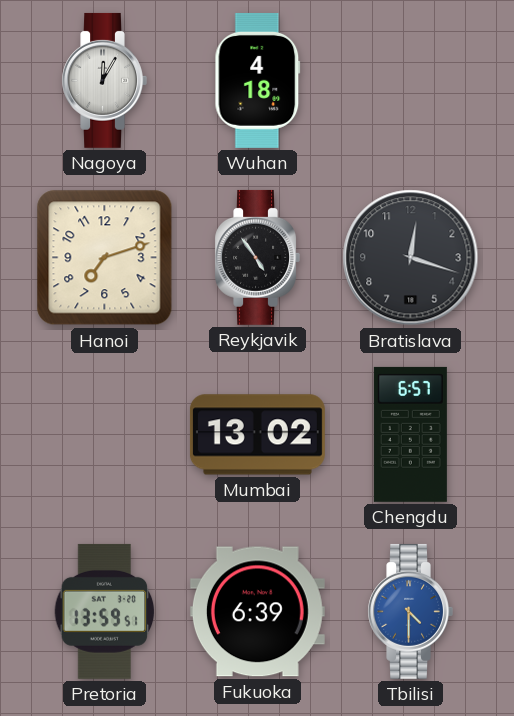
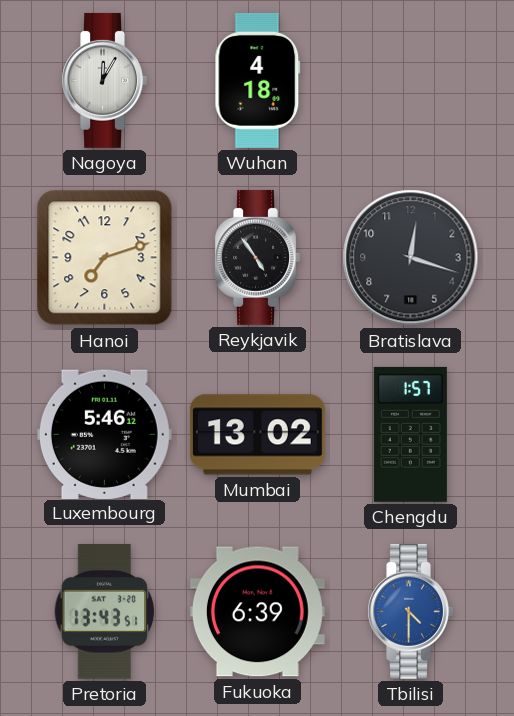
Luxembourg: none -> 5:46 (104, 434)
Chengdu: 6:57 -> 1:57 (410, 434)
Pretoria: 13:59 -> 13:43 (105, 611)
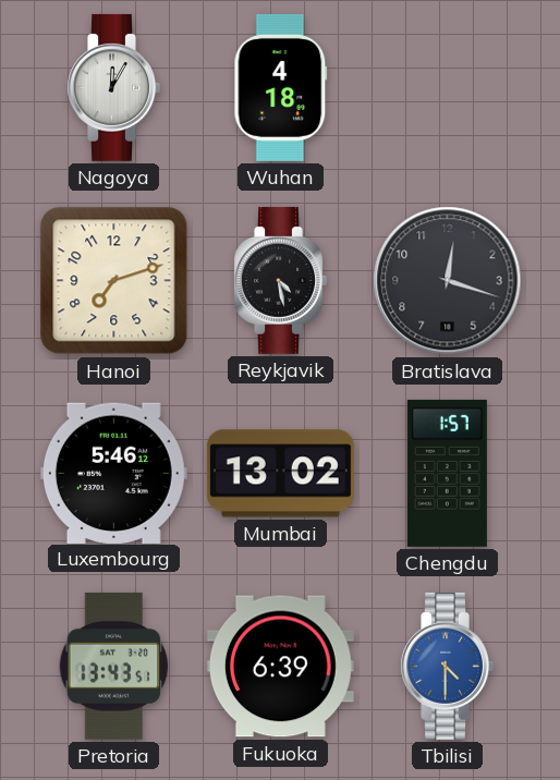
Reykjavik: 4:54 -> 4:28 (280, 280)
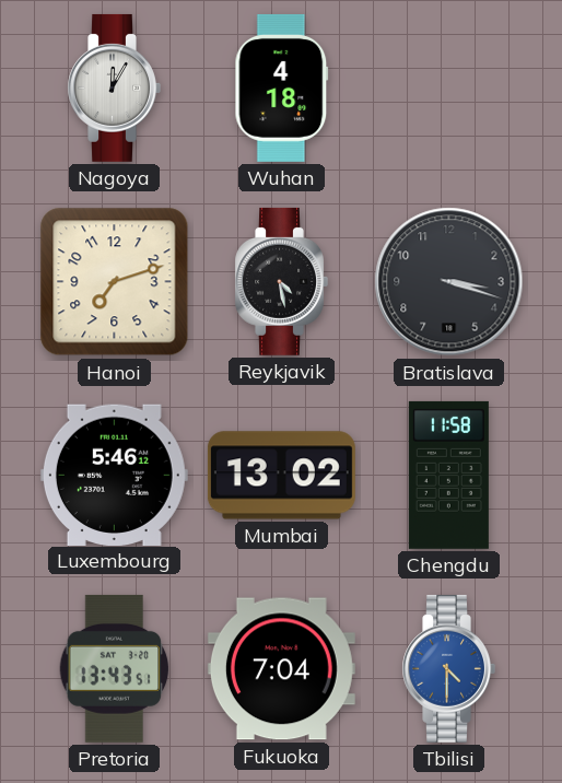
Bratislava: 12:18 -> 3:18 (449, 282)
Chengdu: 1:57 -> 11:58 (448, 475)
Fukuoka: 6:39 -> 7:04 (281, 669)
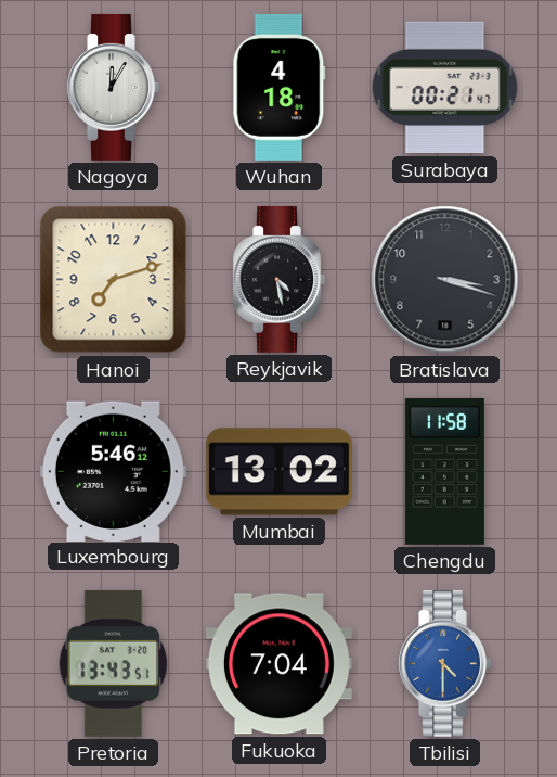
Surabaya: none -> 00:21 (445, 88)
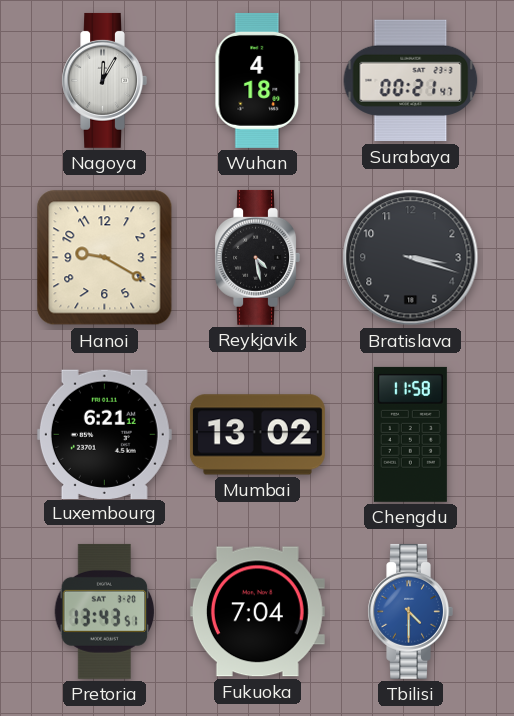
Hanoi: 7:12 -> 9:20 (105, 258)
Luxembourg: 5:46 -> 6:21 (104, 434)
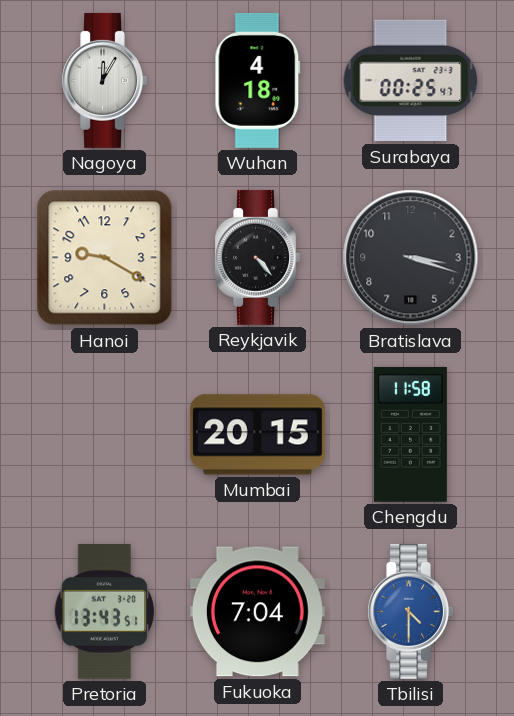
Surabaya: 00:21 -> 00:25 (411, 81)
Reykjavik: 4:28 -> 4:23 (257, 257)
Luxembourg: 6:21 -> none (104, 434)
Mumbai: 13:02 -> 20:15 (257, 435)
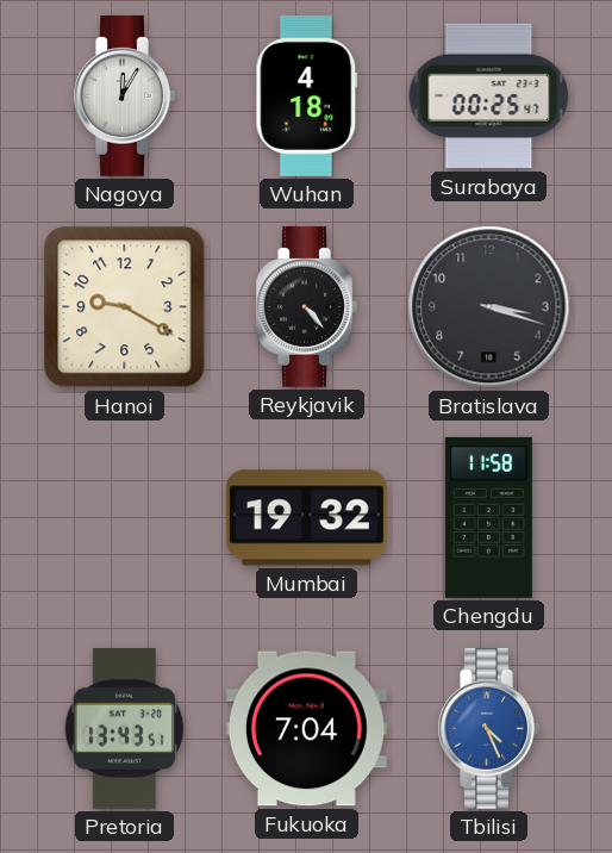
Mumbai: 20:15 -> 19:32 (306, 518)
Tbilisi: 4:30 -> 4:26 (488, 728)
